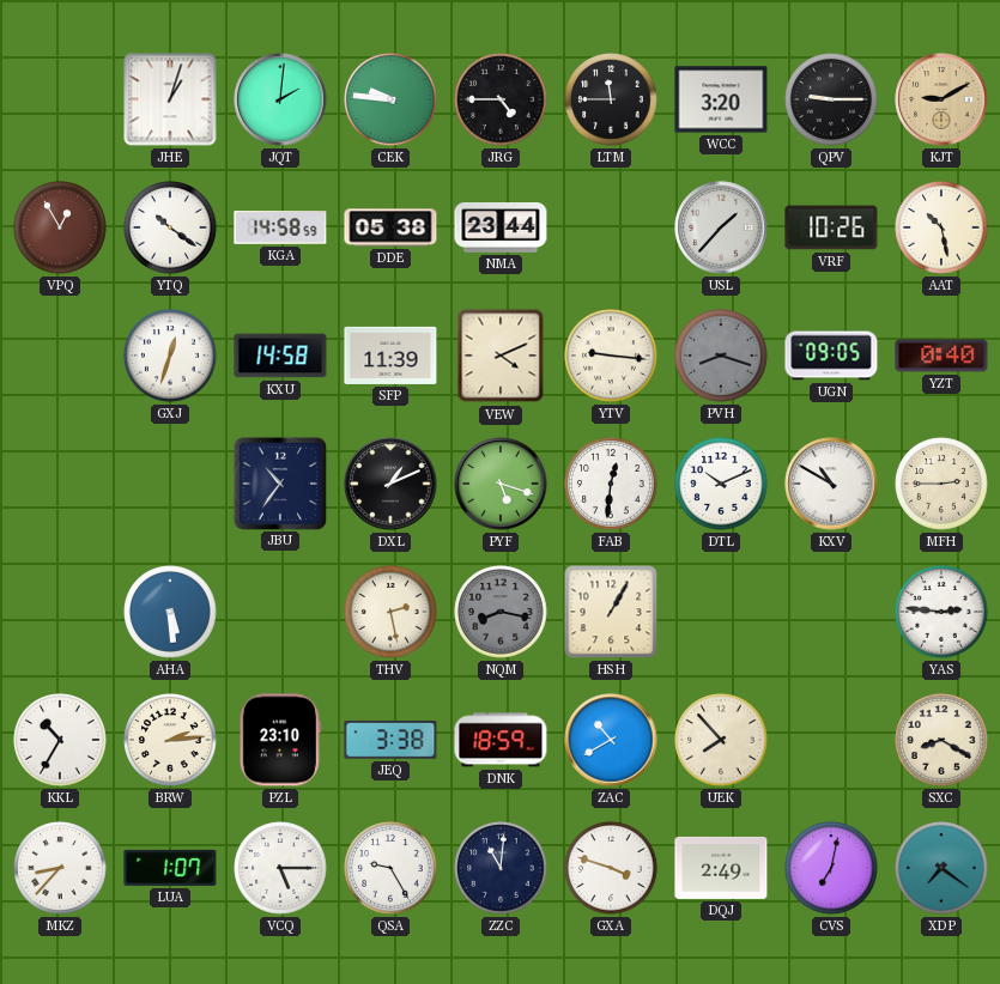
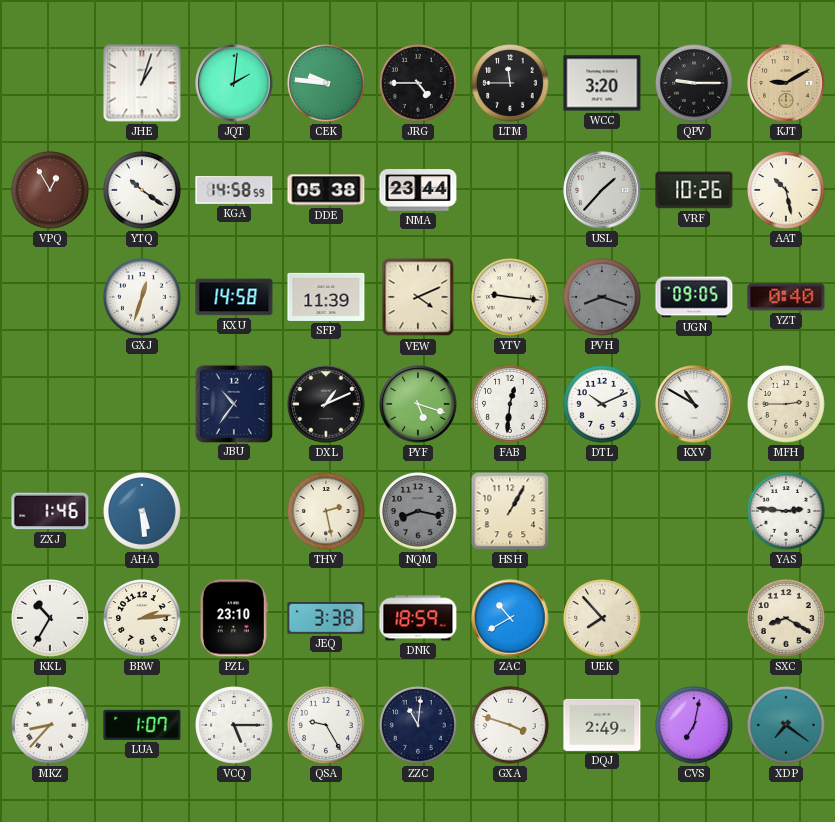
ZXJ: none -> 1:46 (50, 511)
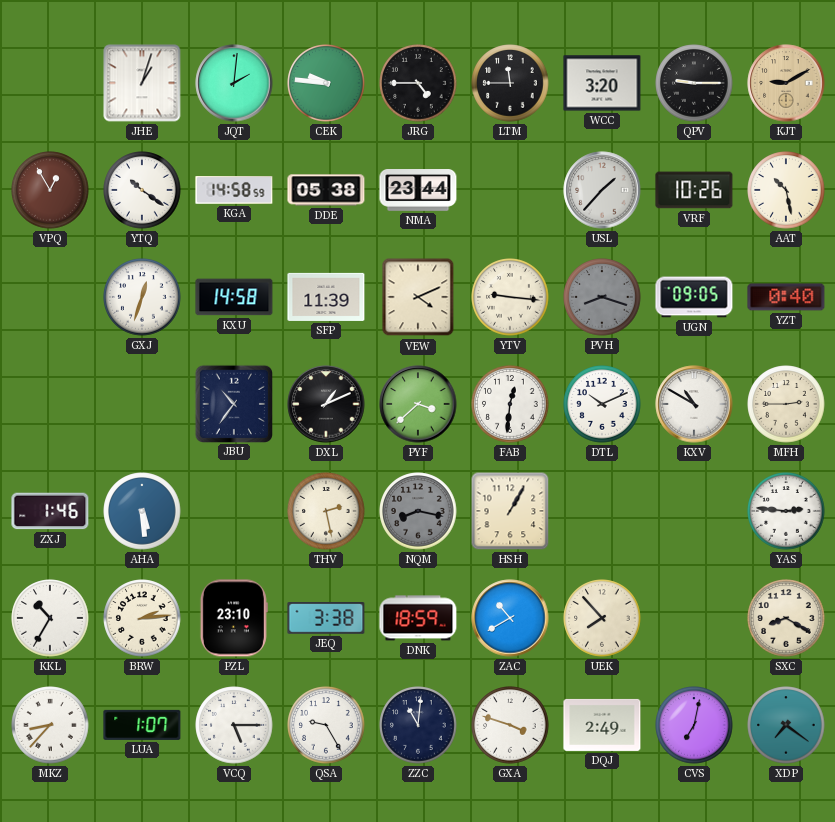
PYF: 5:18 -> 3:38 (418, 404)
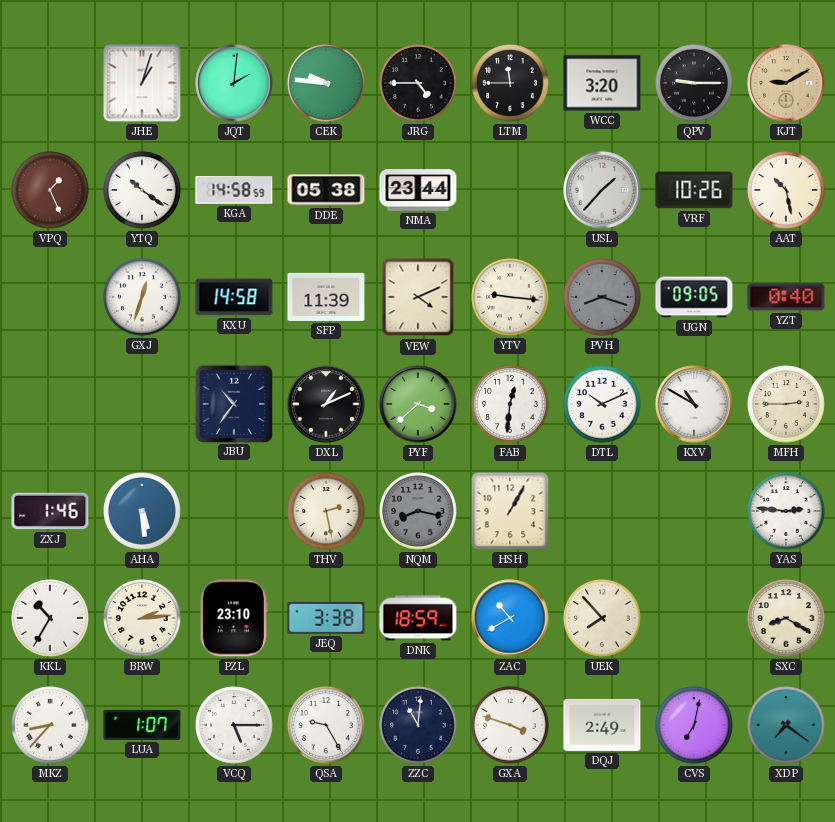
VPQ: 12:55 -> 1:26 (50, 190)
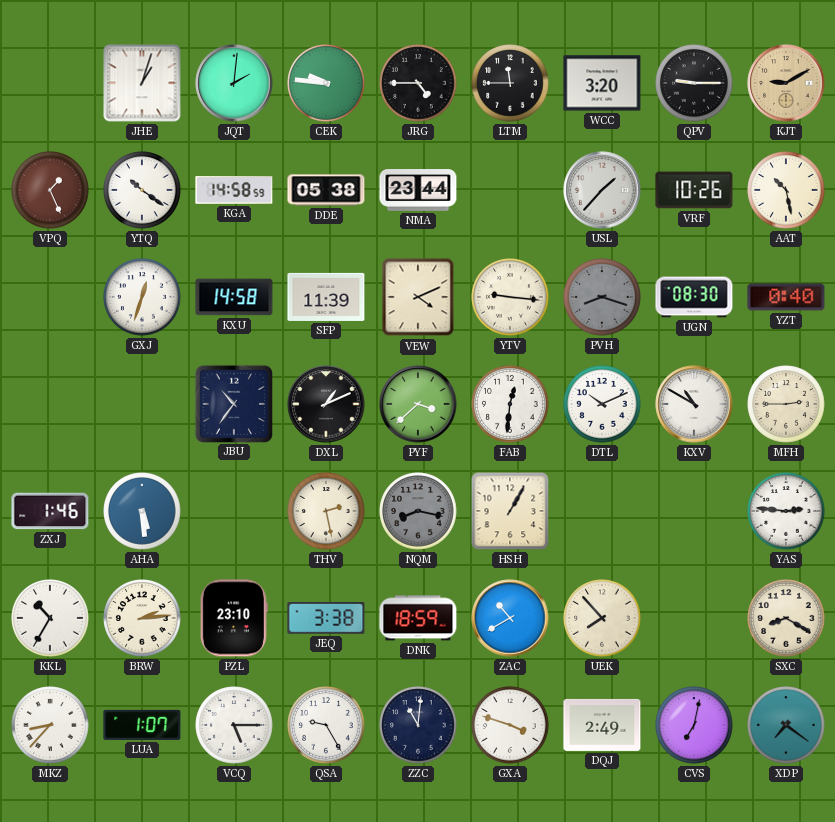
UGN: 09:05 -> 08:30 (694, 297)
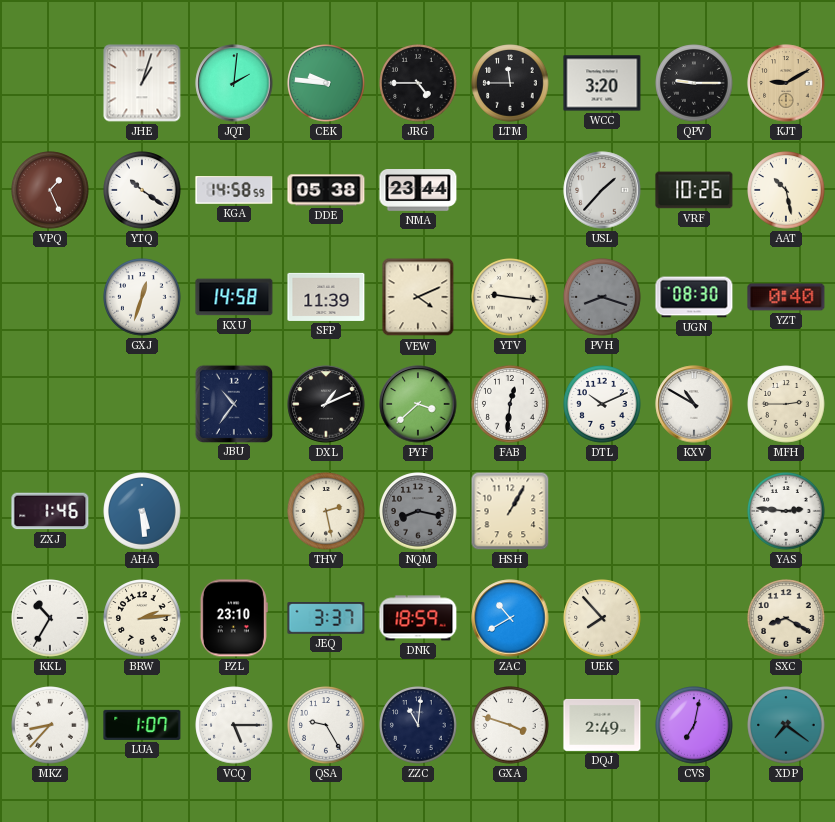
JEQ: 3:38 -> 3:37 (326, 619)
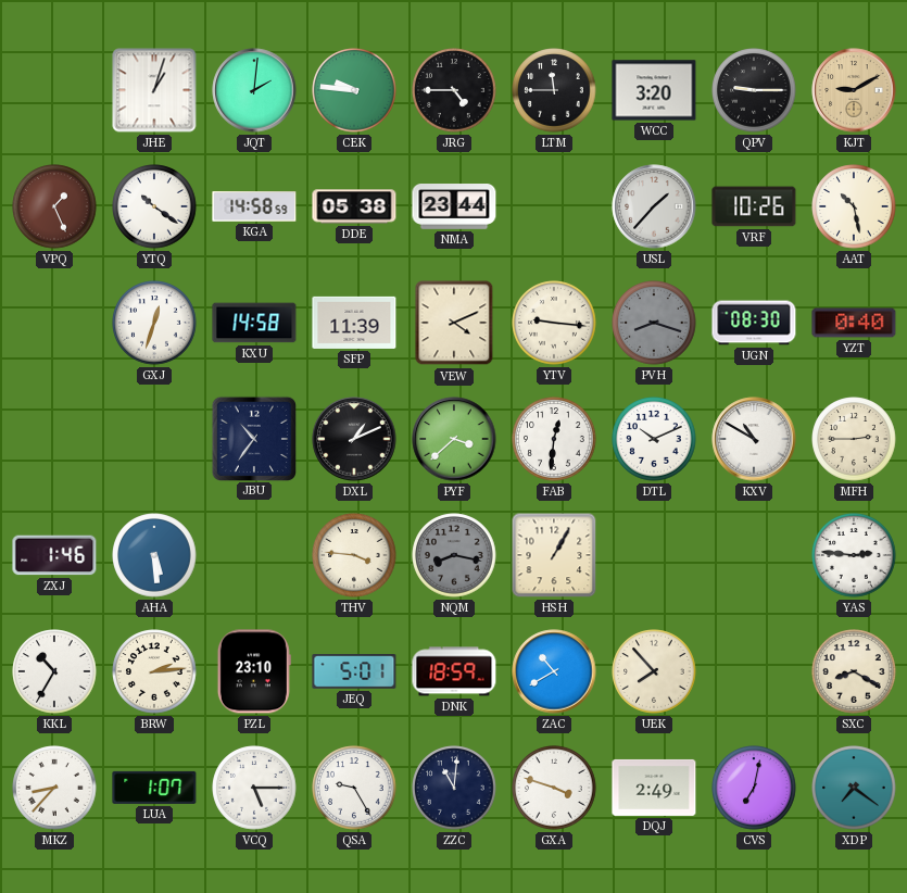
THV: 2:28 -> 3:46 (354, 555)
JEQ: 3:37 -> 5:01 (354, 672)
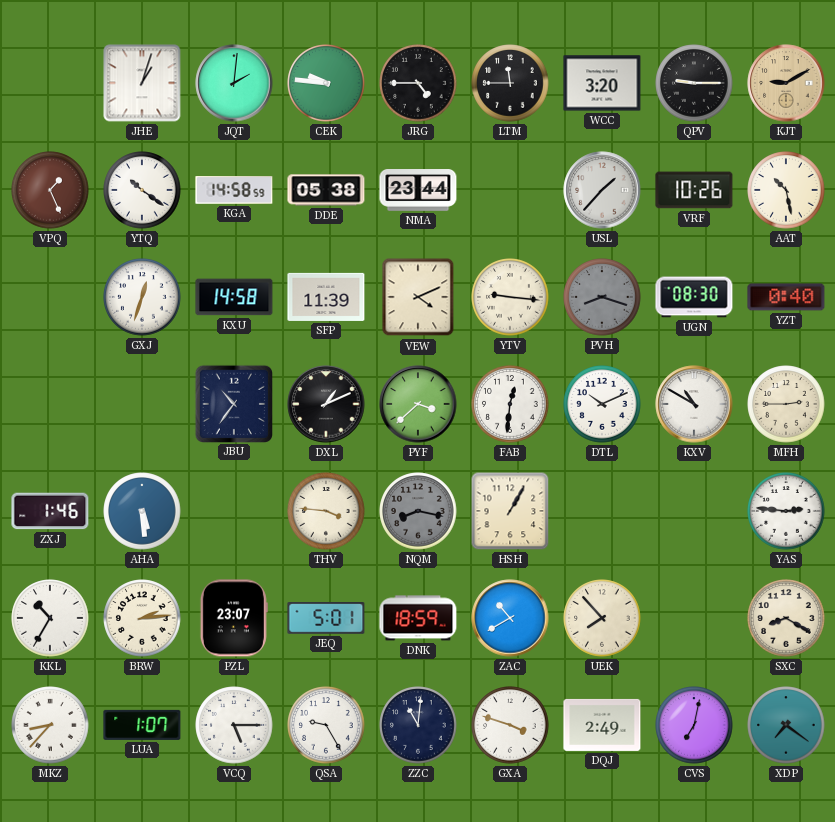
PZL: 23:10 -> 23:07 (234, 618)
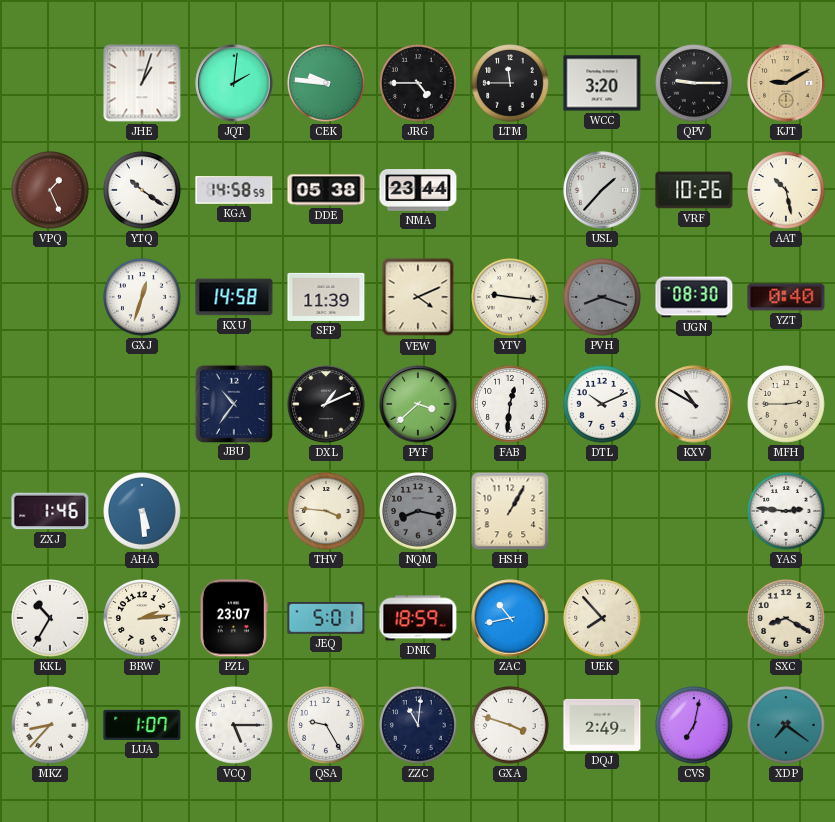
ZAC: 10:40 -> 10:43 (510, 618)
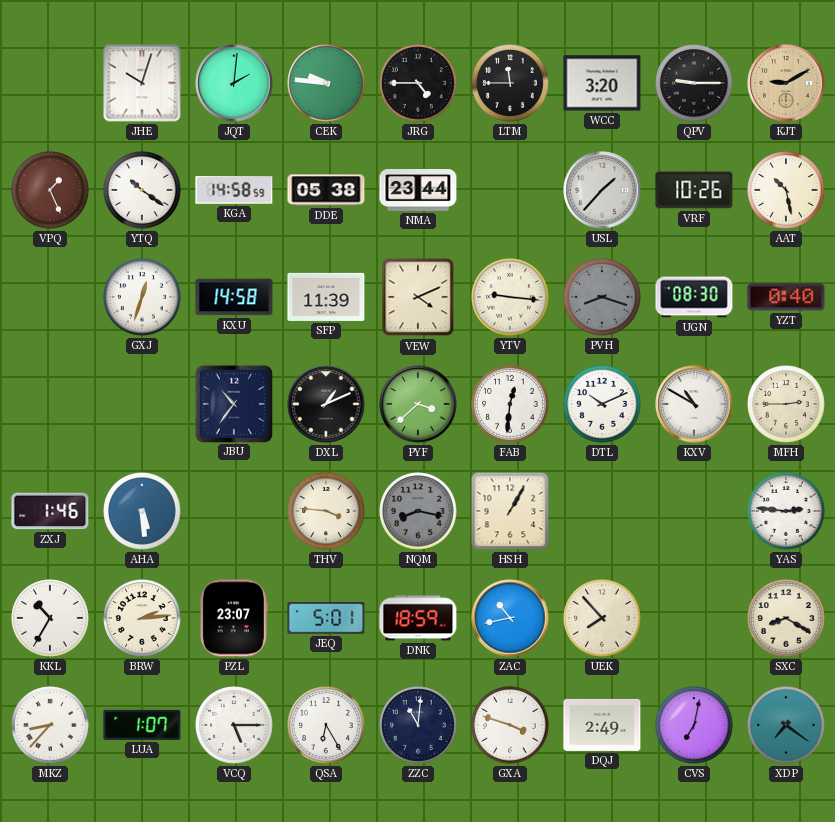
JHE: 1:03 -> 10:03 (142, 83)
QSA: 9:25 -> 6:25 (326, 725)
